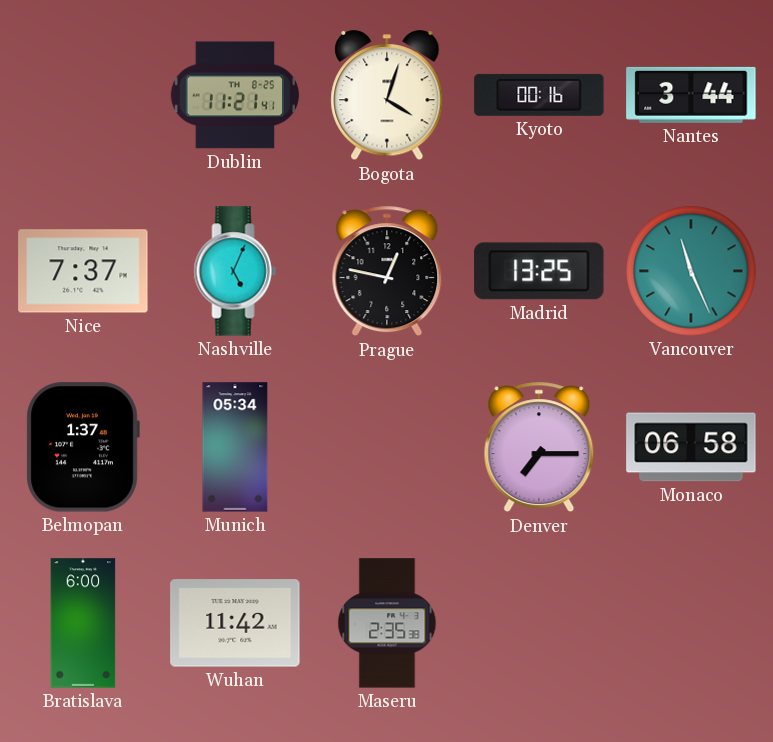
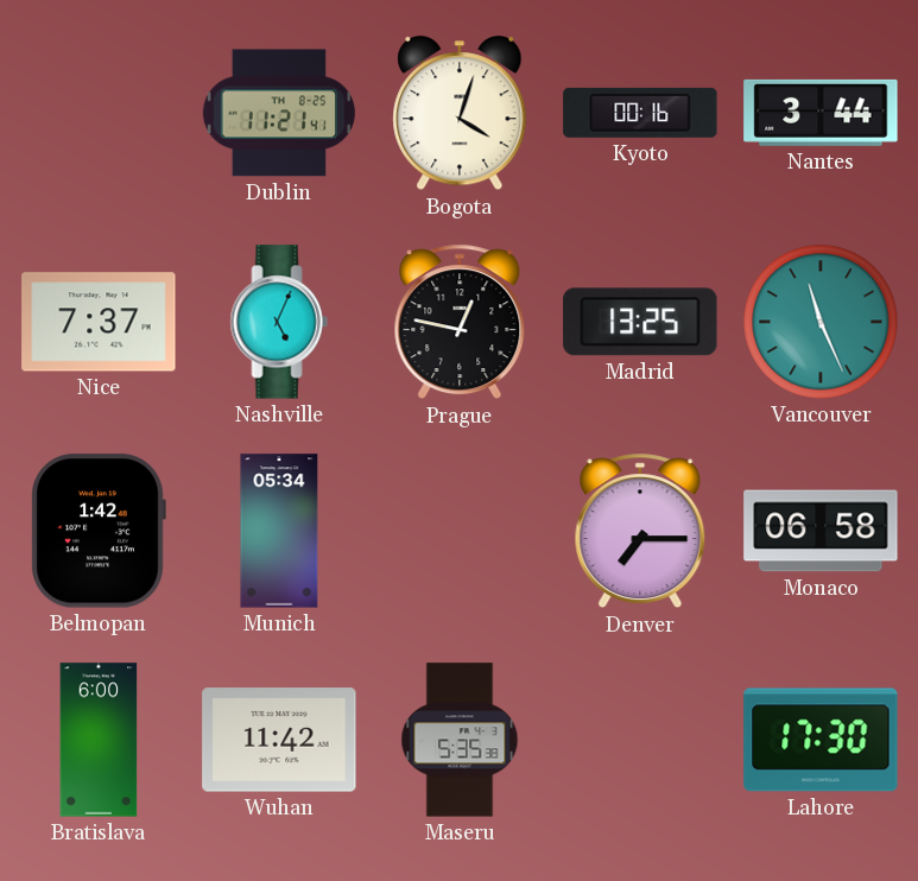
Belmopan: 1:37 -> 1:42 (99, 531)
Maseru: 2:35 -> 5:35 (460, 740)
Lahore: none -> 17:30 (821, 740)
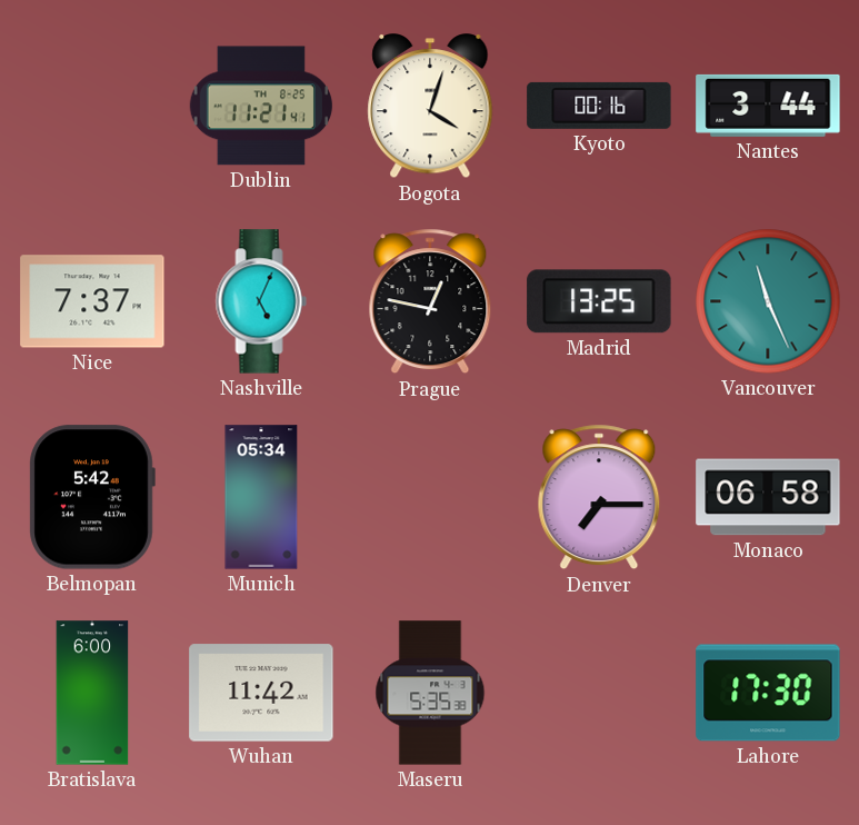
Belmopan: 1:42 -> 5:42 (92, 497)
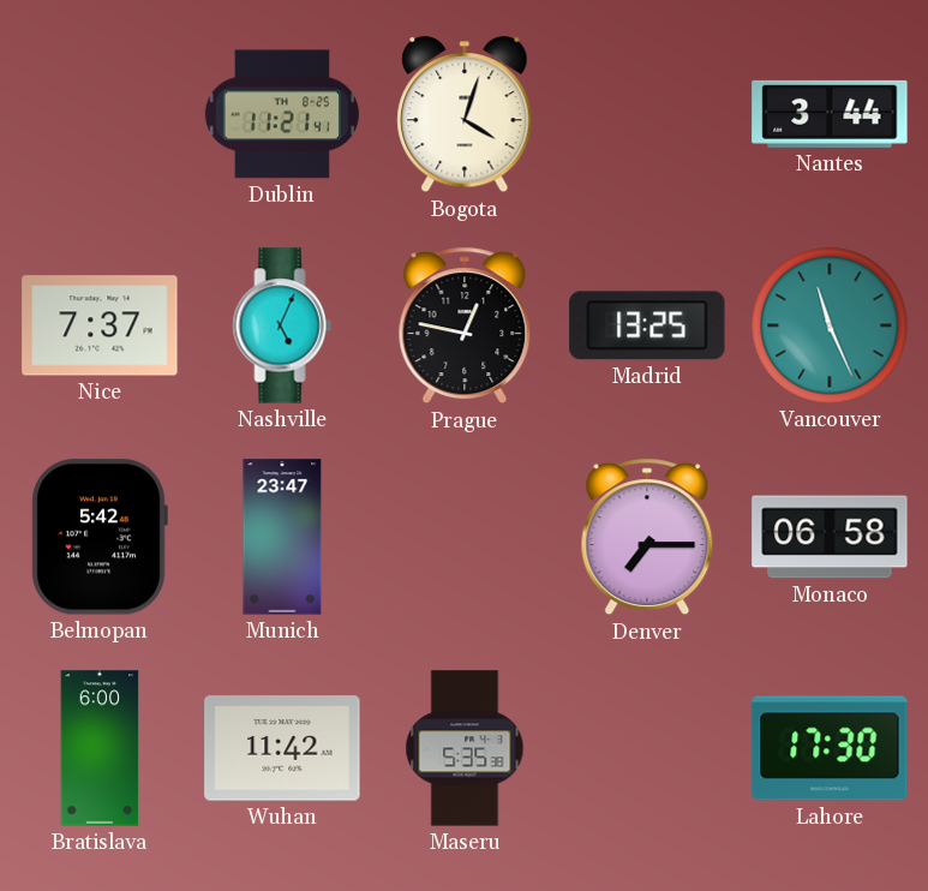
Kyoto: 00:16 -> none (599, 106)
Munich: 05:34 -> 23:47 (282, 537)
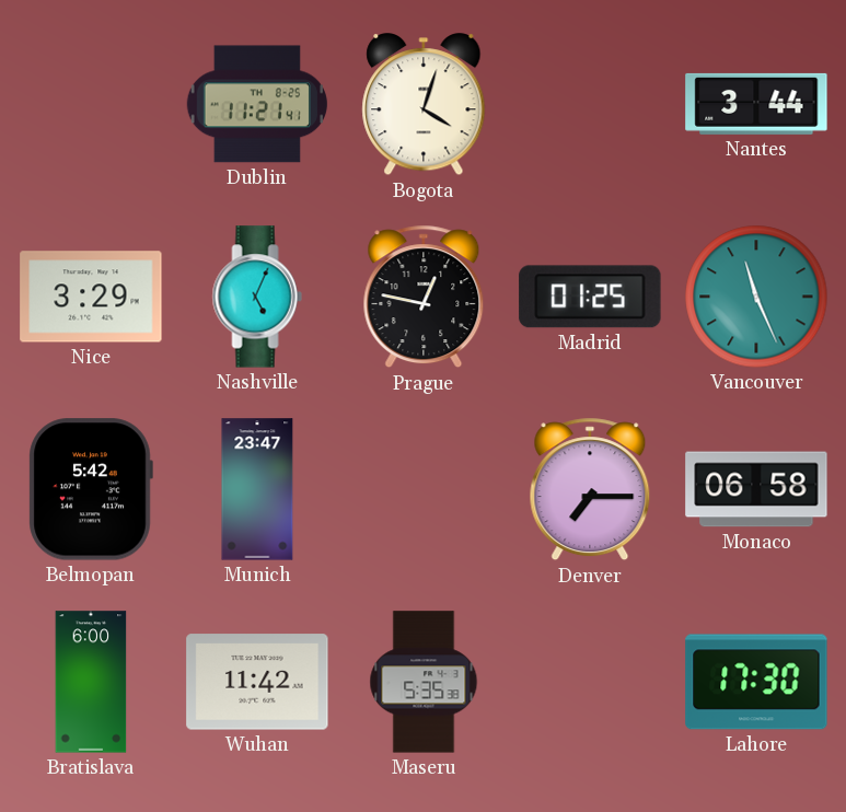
Nice: 7:37 -> 3:29 (91, 297)
Madrid: 13:25 -> 01:25 (590, 297)
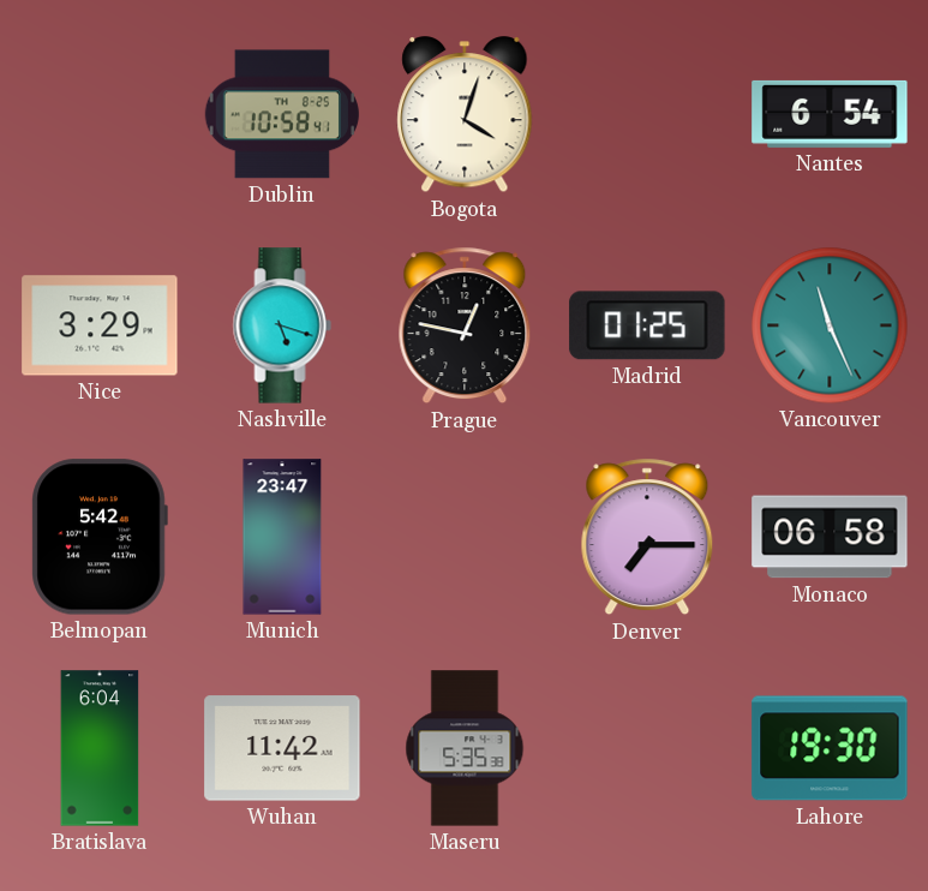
Dublin: 11:21 -> 10:58 (281, 114)
Nantes: 3:44 -> 6:54 (830, 114)
Nashville: 5:04 -> 5:18 (282, 325)
Bratislava: 6:00 -> 6:04 (100, 748)
Lahore: 17:30 -> 19:30 (830, 748)
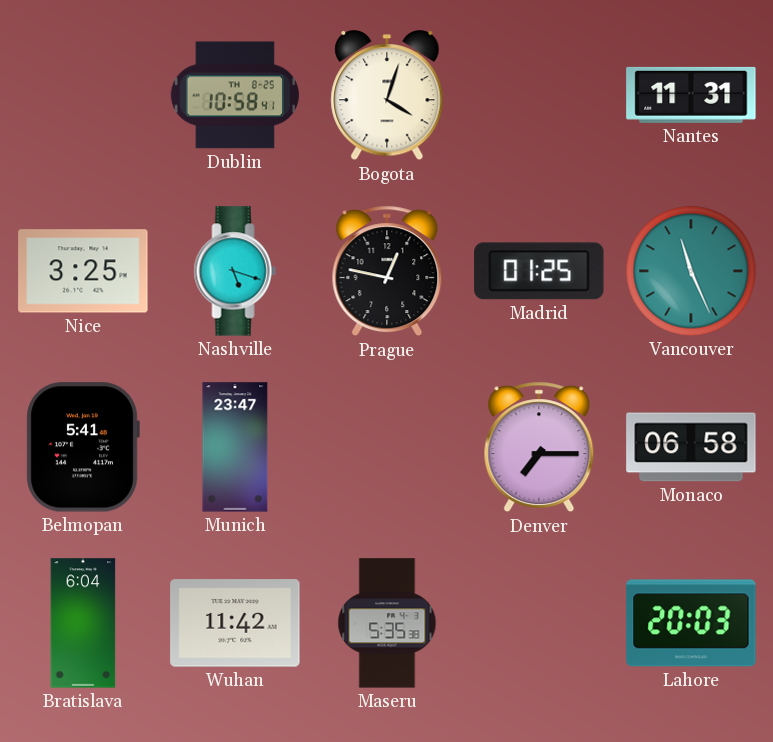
Nantes: 6:54 -> 11:31 (691, 95)
Nice: 3:29 -> 3:25 (83, 271)
Belmopan: 5:42 -> 5:41 (83, 447)
Lahore: 19:30 -> 20:03 (691, 623)
